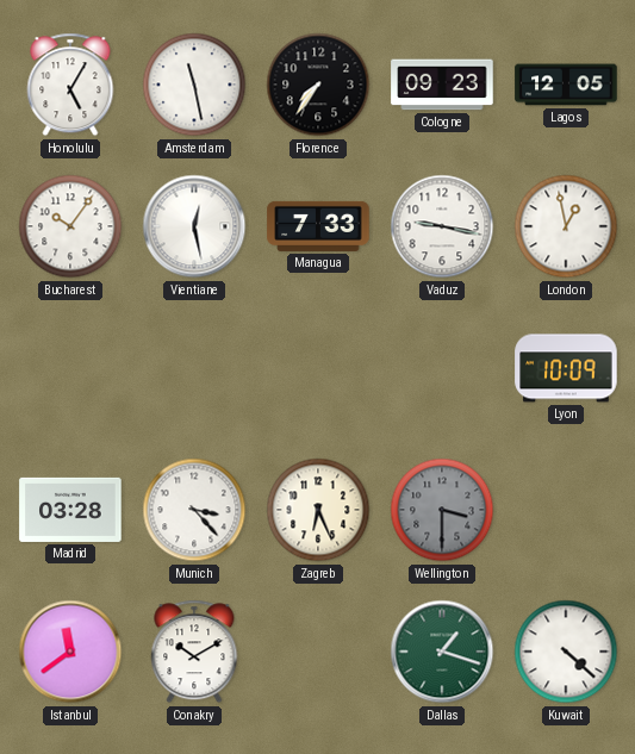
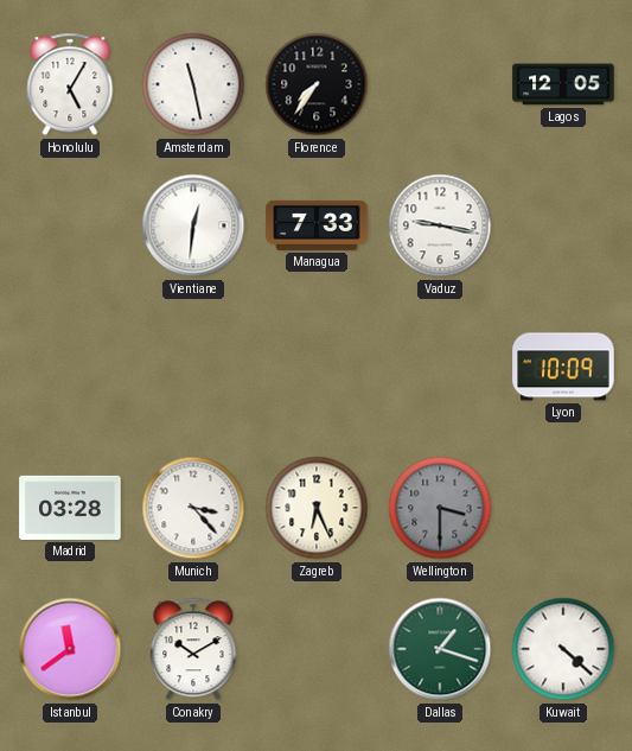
Cologne: 09:23 -> none (442, 85)
Bucharest: 10:06 -> none (70, 226)
Vientiane: 12:28 -> 12:31 (193, 225)
London: 12:58 -> none (566, 226)
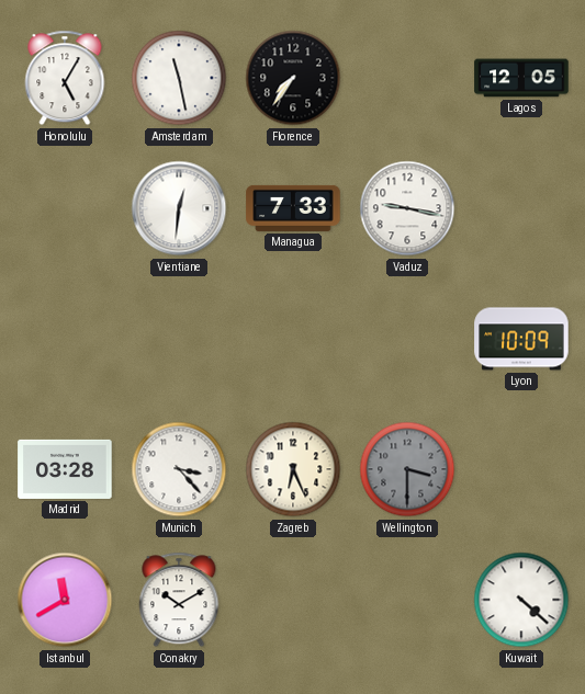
Istanbul: 11:39 -> 11:40 (65, 600)
Dallas: 1:18 -> none (440, 649)
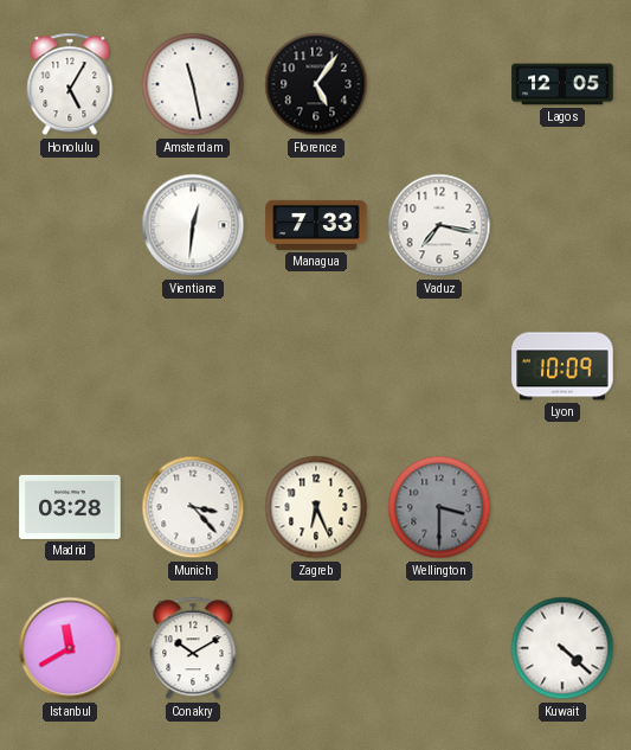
Florence: 7:36 -> 5:06 (316, 84)
Vaduz: 9:17 -> 7:17 (439, 225)
